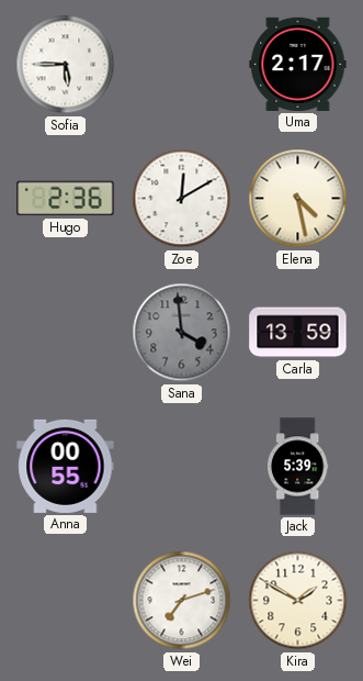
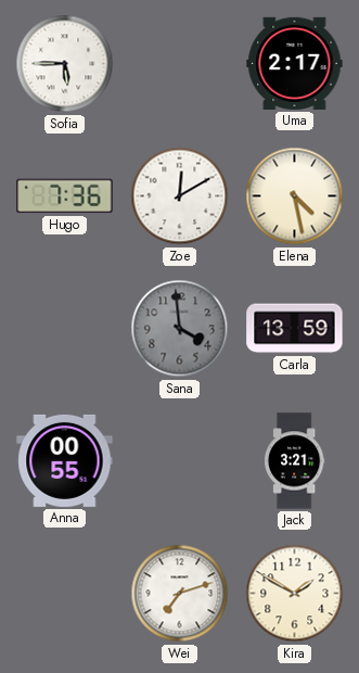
Hugo: 2:36 -> 7:36 (65, 196)
Jack: 5:39 -> 3:21 (294, 461)
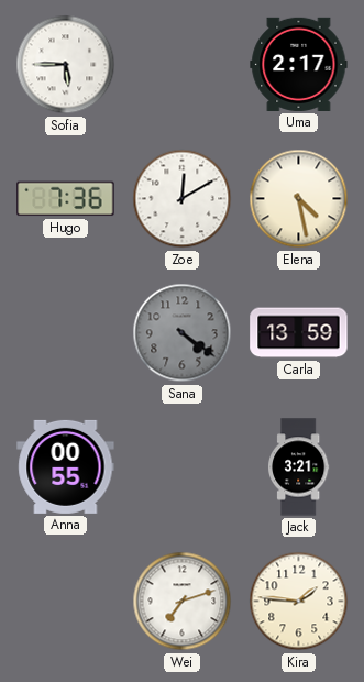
Sana: 3:59 -> 4:21 (183, 333)
Kira: 1:50 -> 1:46 (299, 602)
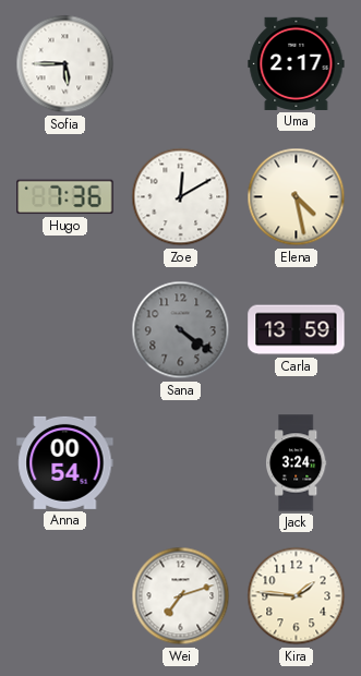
Anna: 00:55 -> 00:54 (65, 462)
Jack: 3:21 -> 3:24 (296, 463)
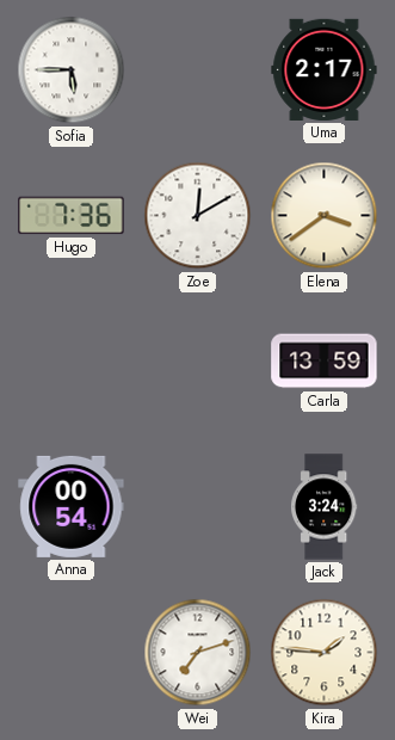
Elena: 4:28 -> 3:39 (325, 216)
Sana: 4:21 -> none (181, 330)
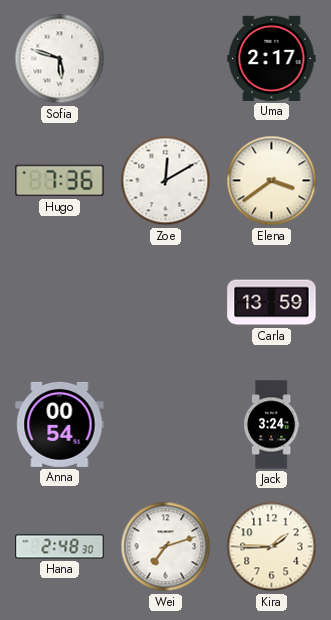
Sofia: 5:45 -> 5:48 (60, 59)
Hana: none -> 2:48 (60, 547)
Kira: 1:46 -> 1:45 (272, 547)
